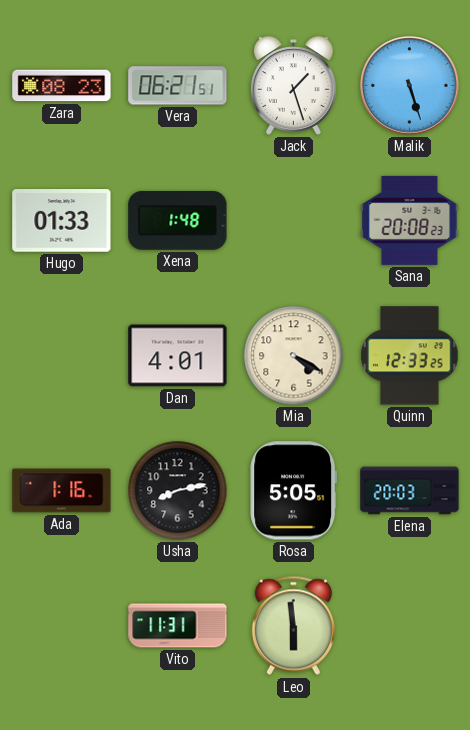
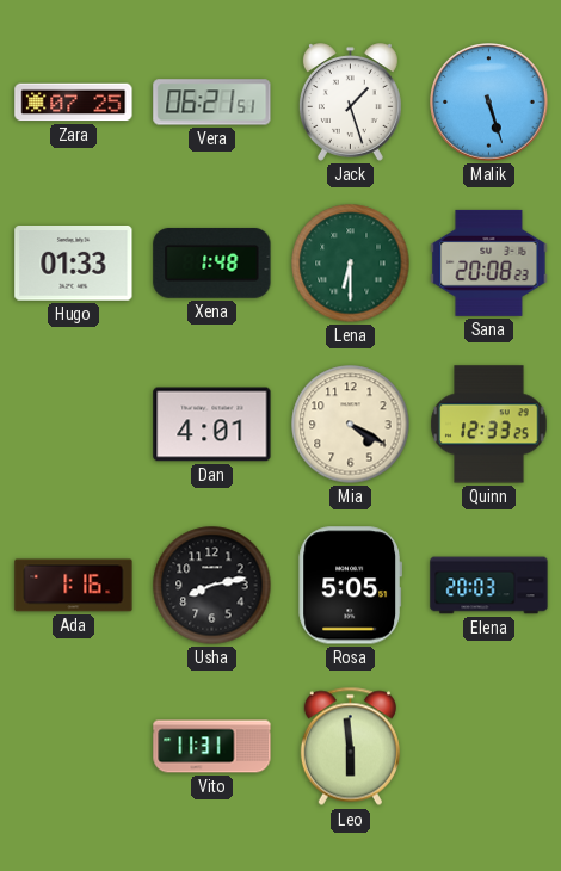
Zara: 08:23 -> 07:25 (74, 103)
Lena: none -> 6:30 (351, 264)
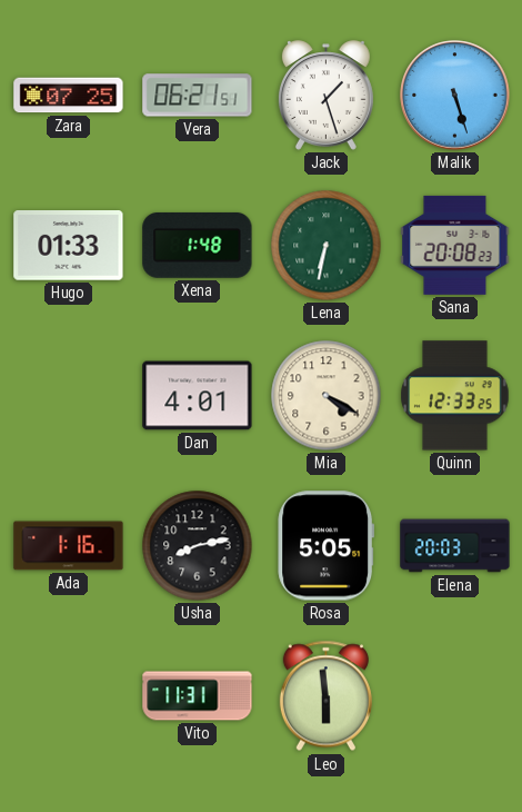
Lena: 6:30 -> 6:32 (327, 246)
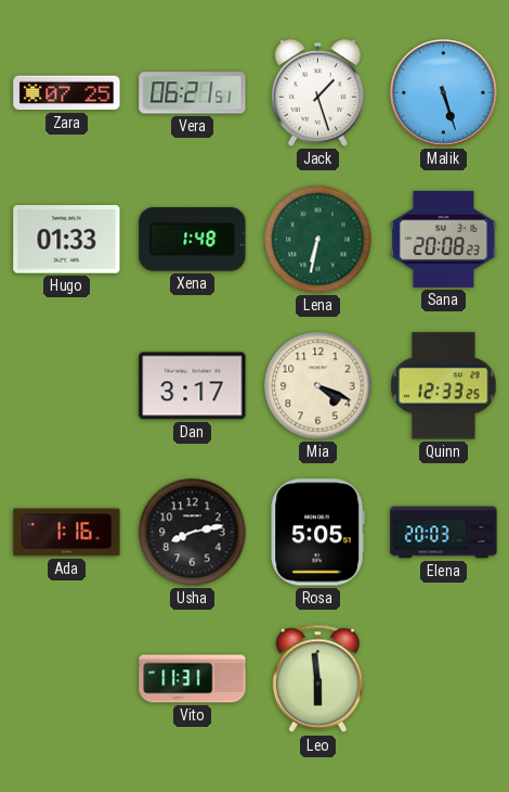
Dan: 4:01 -> 3:17 (193, 386)
Mia: 4:20 -> 4:19 (318, 386)
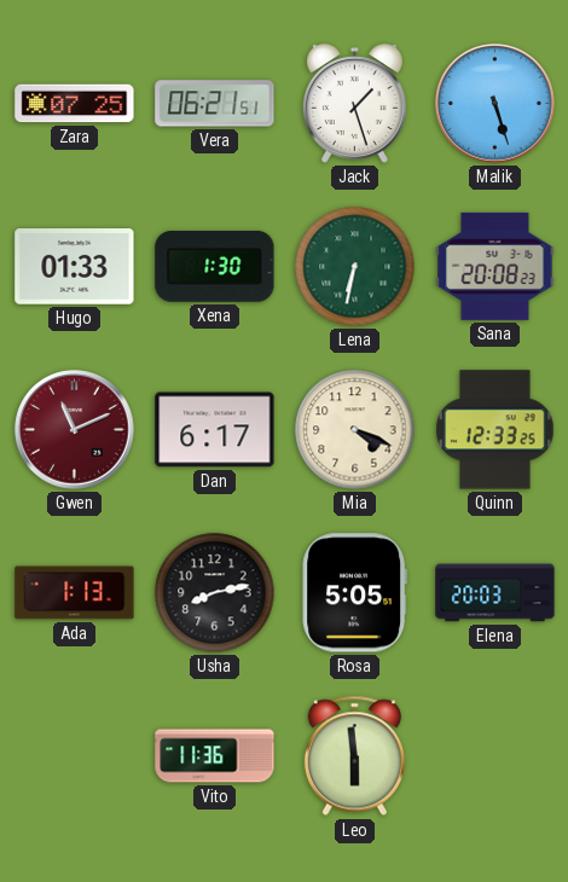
Xena: 1:48 -> 1:30 (215, 266)
Gwen: none -> 11:11 (75, 430)
Dan: 3:17 -> 6:17 (215, 430)
Ada: 1:16 -> 1:13 (75, 593)
Vito: 11:31 -> 11:36 (215, 756)
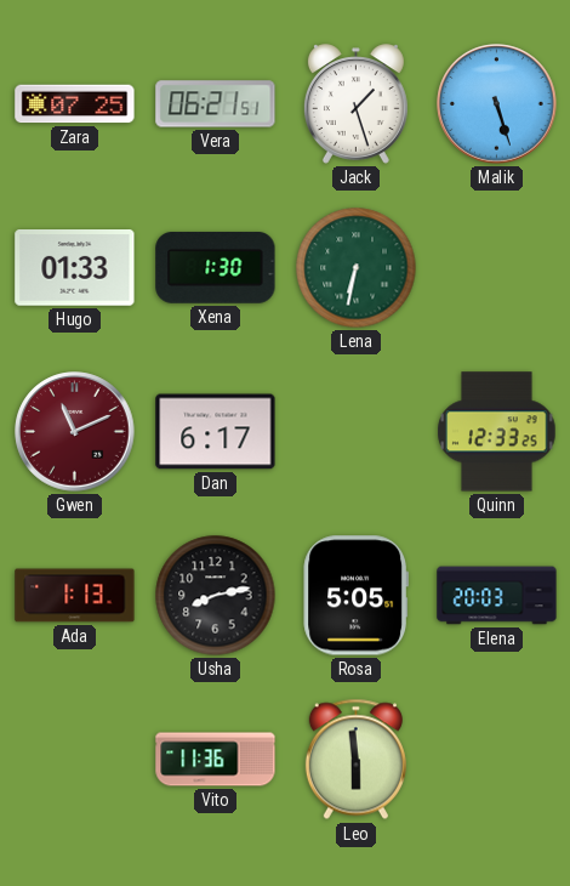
Sana: 20:08 -> none (495, 266)
Mia: 4:19 -> none (355, 430)
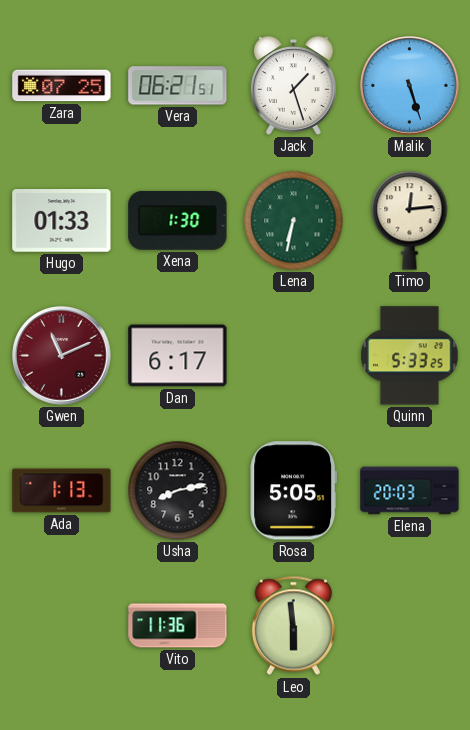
Timo: none -> 12:14 (410, 221)
Quinn: 12:33 -> 5:33 (410, 356)
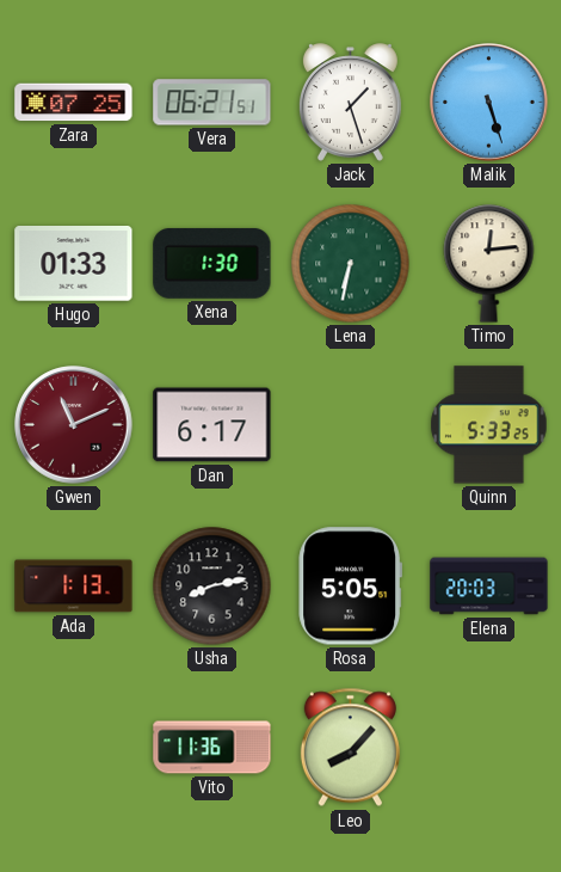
Leo: 5:59 -> 8:07 (350, 748)
